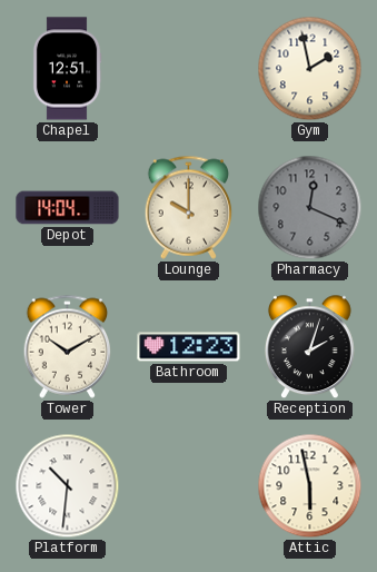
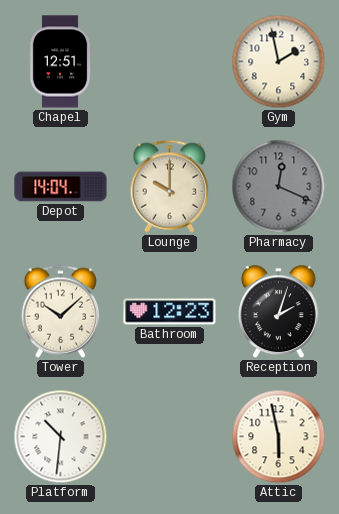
Tower: 10:10 -> 10:08 (61, 311)
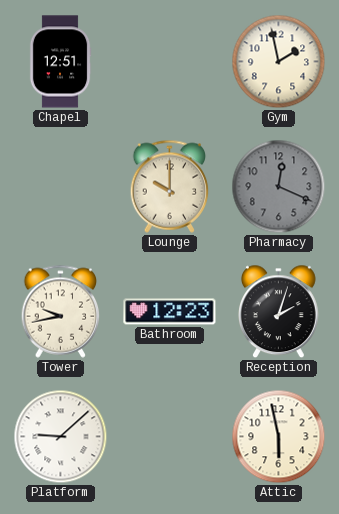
Depot: 14:04 -> none (61, 187)
Tower: 10:08 -> 9:43 (61, 311)
Platform: 10:31 -> 9:08 (61, 437)
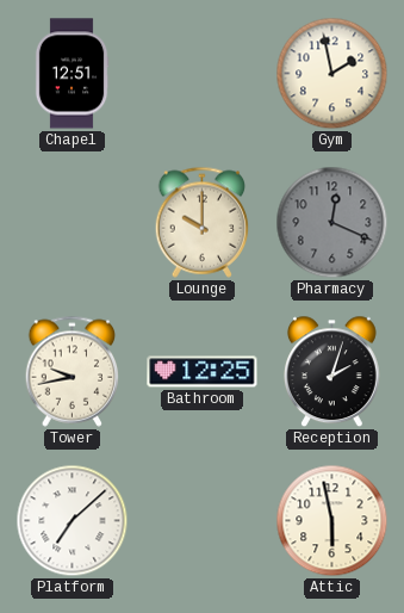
Bathroom: 12:23 -> 12:25 (203, 372)
Platform: 9:08 -> 7:08 (73, 521)
